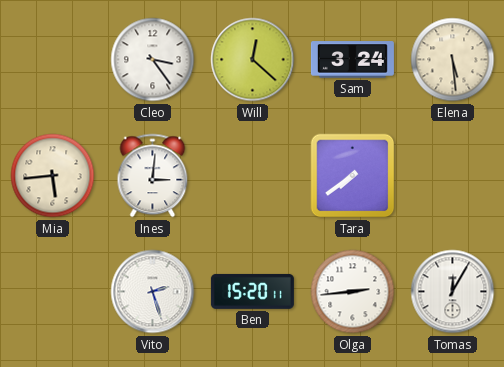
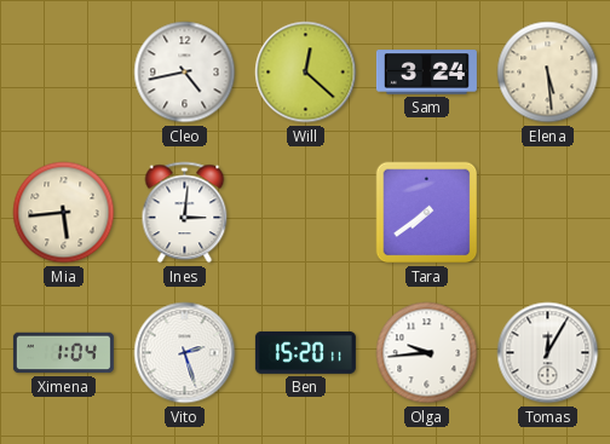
Cleo: 3:24 -> 4:43 (185, 73)
Ximena: none -> 1:04 (63, 353)
Olga: 2:44 -> 9:44 (427, 353)
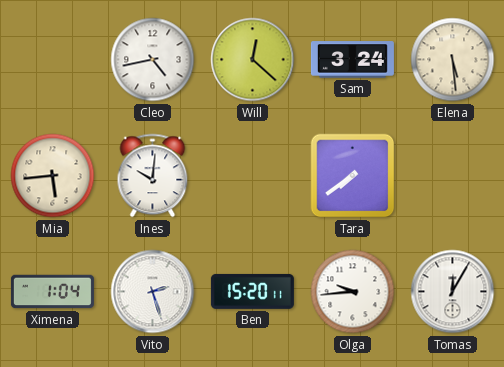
Ines: 3:01 -> 10:01 (153, 176)
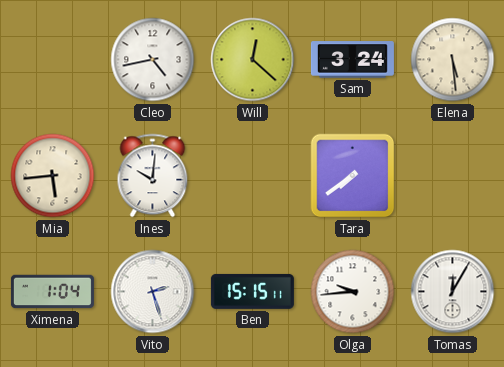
Ben: 15:20 -> 15:15 (252, 291)
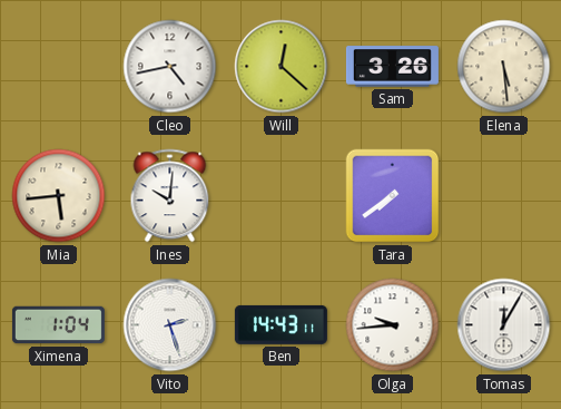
Sam: 3:24 -> 3:26 (392, 67)
Ben: 15:15 -> 14:43 (280, 324)
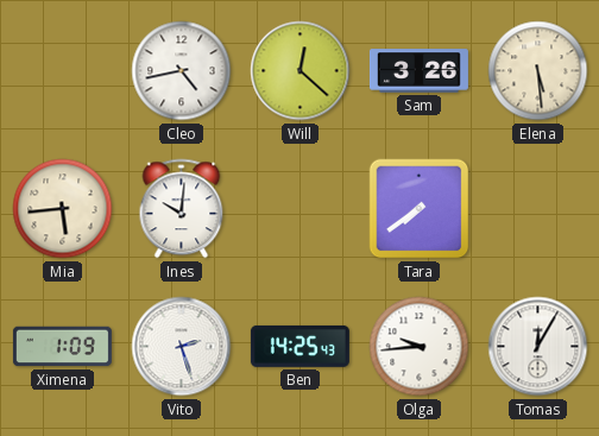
Ximena: 1:04 -> 1:09 (62, 347)
Ben: 14:43 -> 14:25 (299, 346)
